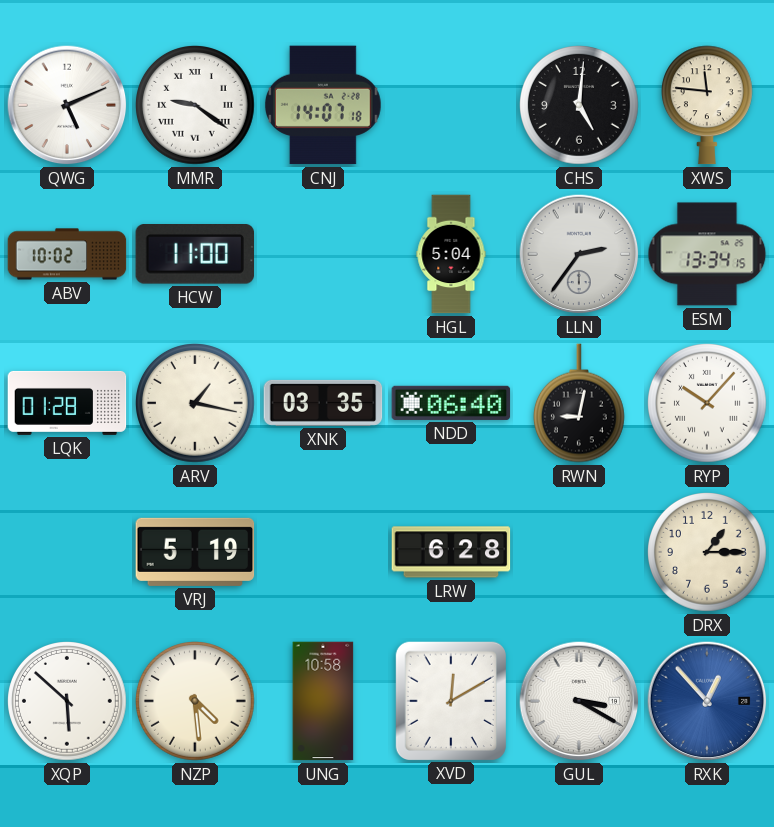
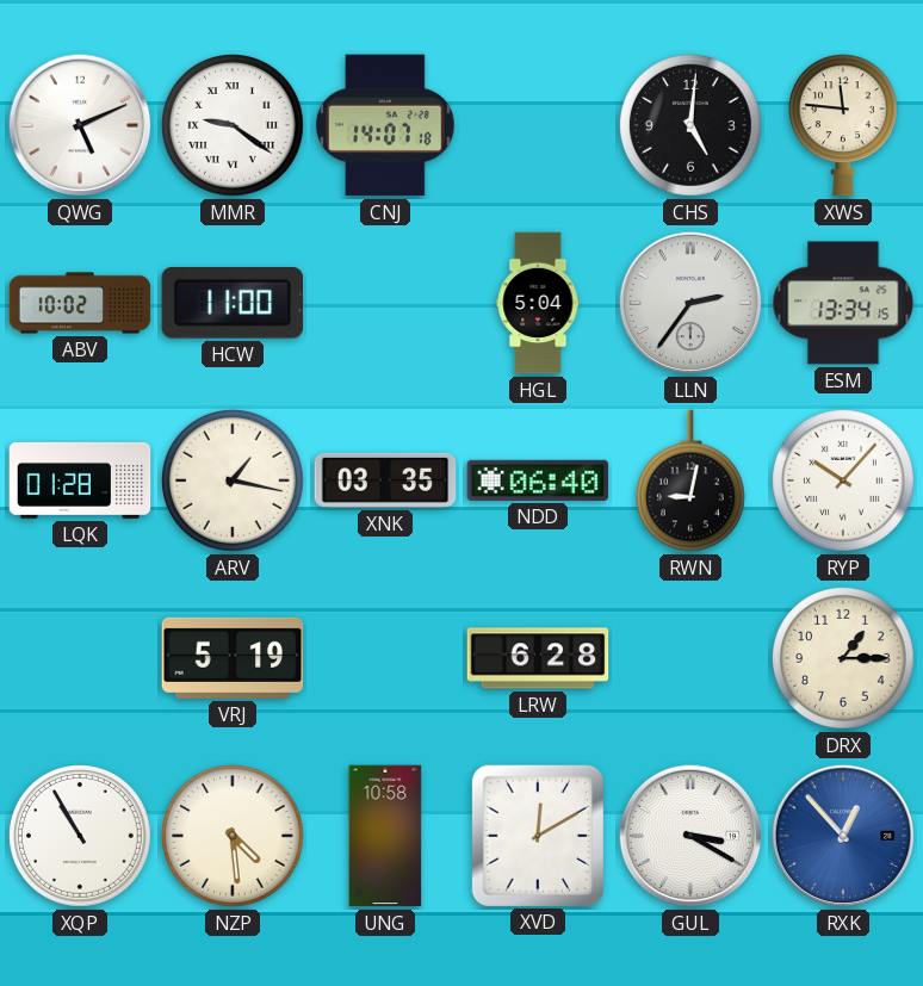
XQP: 5:52 -> 10:55 (81, 837)
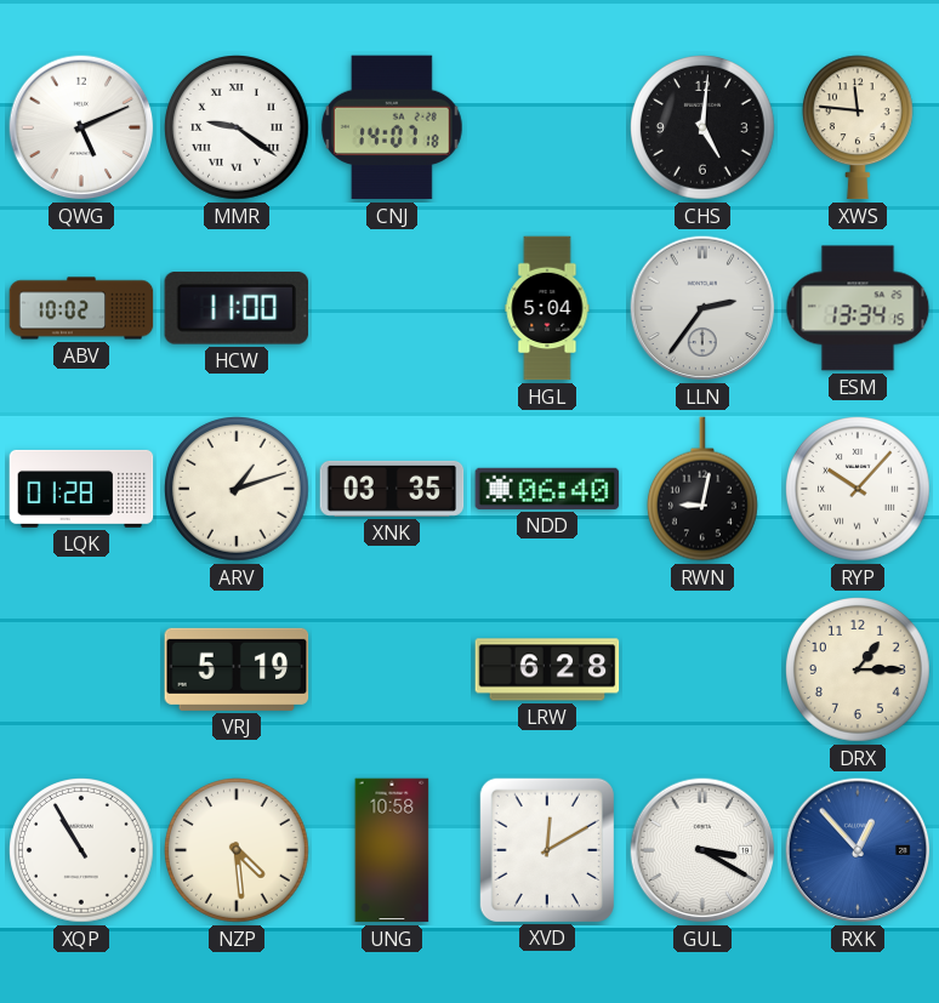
ARV: 1:17 -> 1:12 (238, 490)
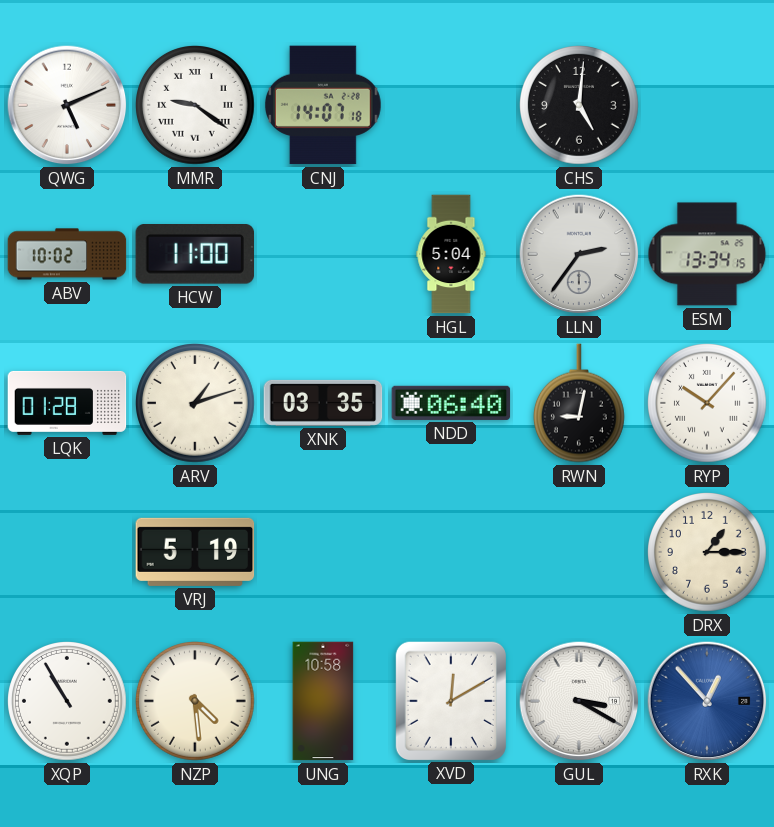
XWS: 11:46 -> none (858, 127)
LRW: 6:28 -> none (547, 669)
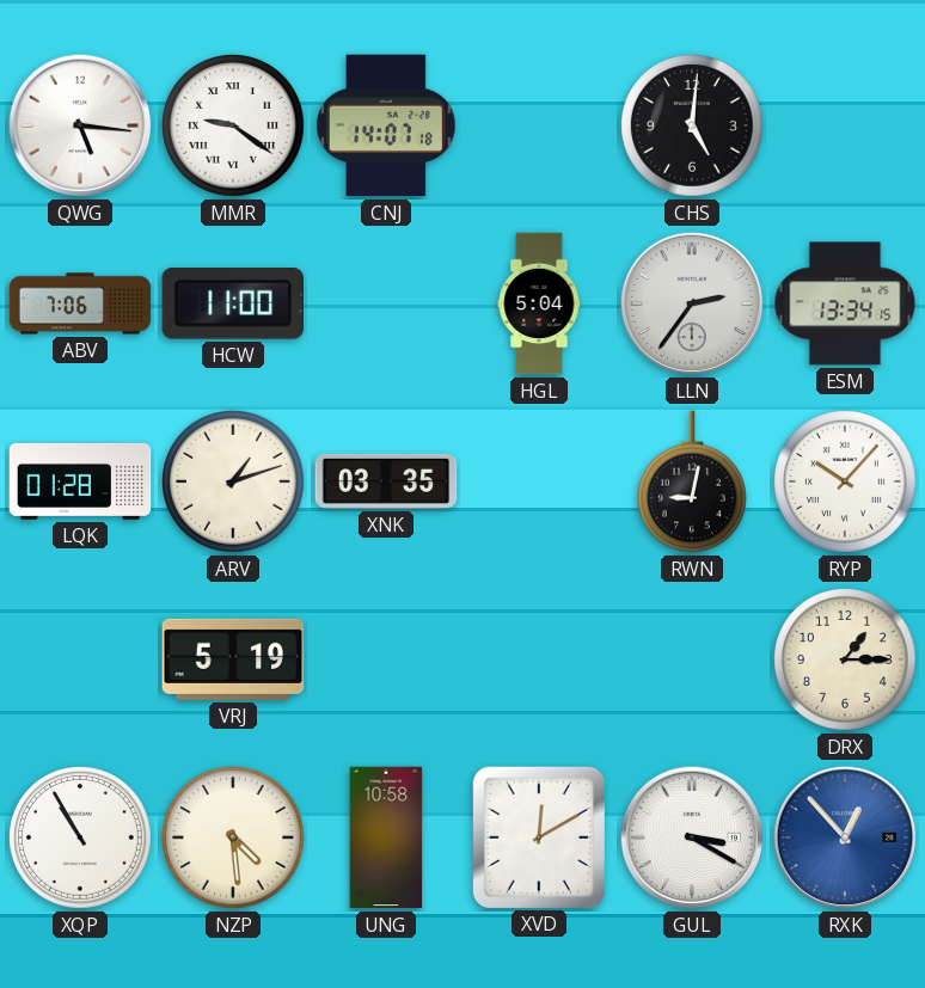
QWG: 5:11 -> 5:16 (80, 125)
ABV: 10:02 -> 7:06 (80, 303)
NDD: 06:40 -> none (451, 403)
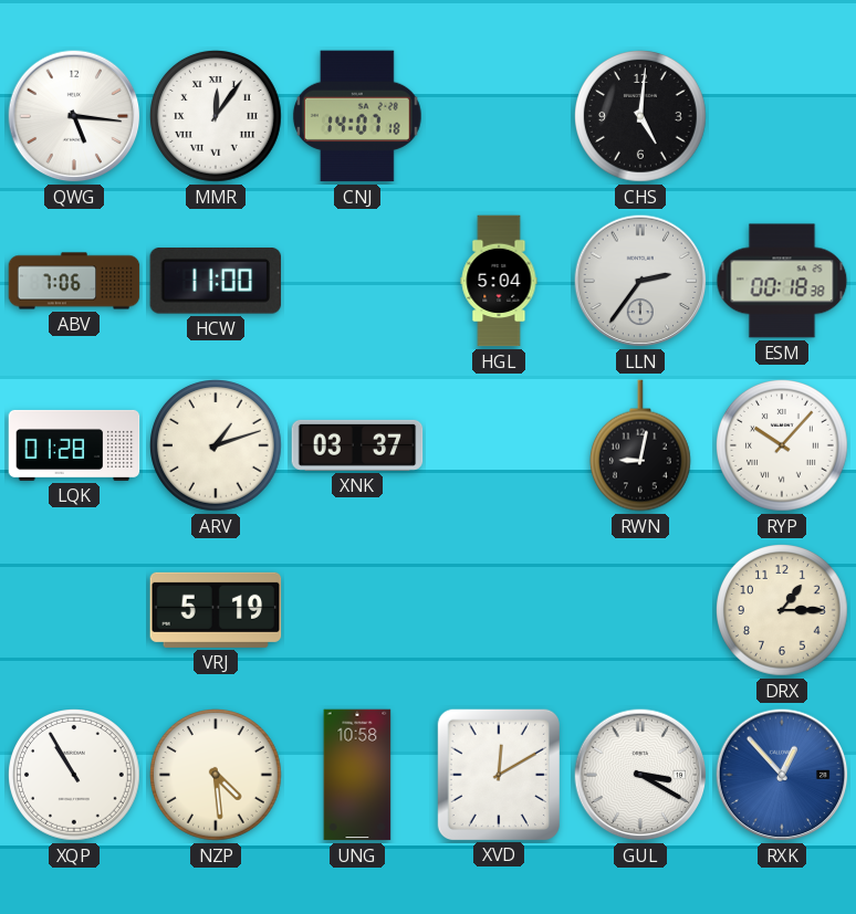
MMR: 9:21 -> 12:06 (217, 117)
ESM: 13:34 -> 00:18 (782, 281)
XNK: 03:35 -> 03:37 (357, 445)
